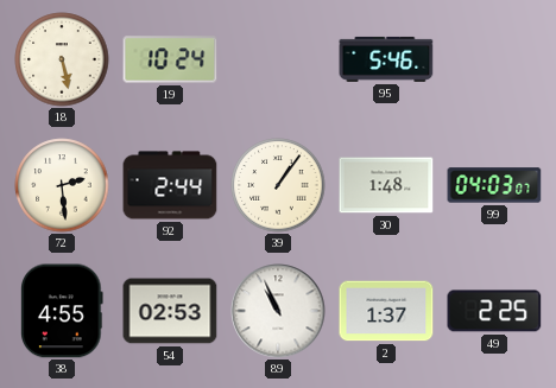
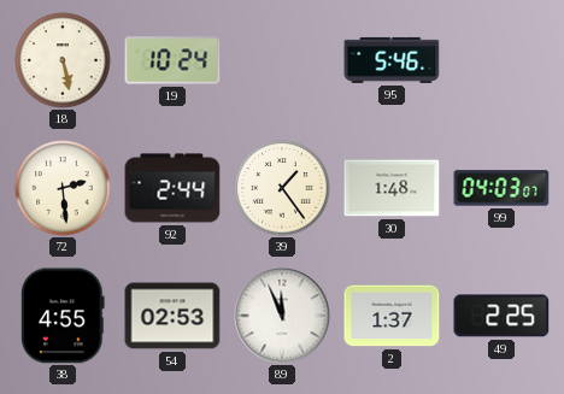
39: 1:06 -> 1:24 (282, 188)
89: 10:56 -> 11:56 (282, 316)
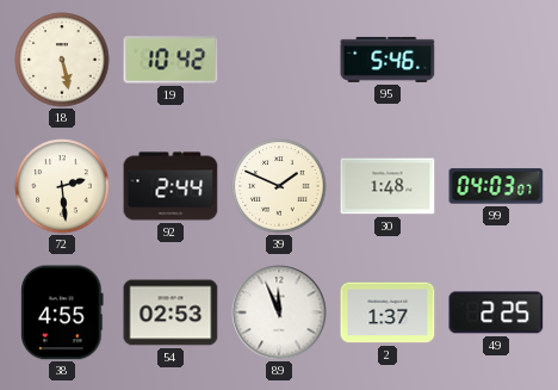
19: 10:24 -> 10:42 (170, 60)
39: 1:24 -> 1:49 (279, 186)
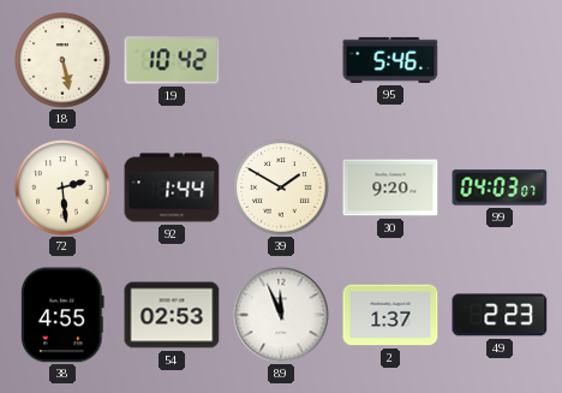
92: 2:44 -> 1:44 (172, 187)
39: 1:49 -> 1:50 (281, 187)
30: 1:48 -> 9:20 (390, 187)
49: 2:25 -> 2:23 (500, 315)
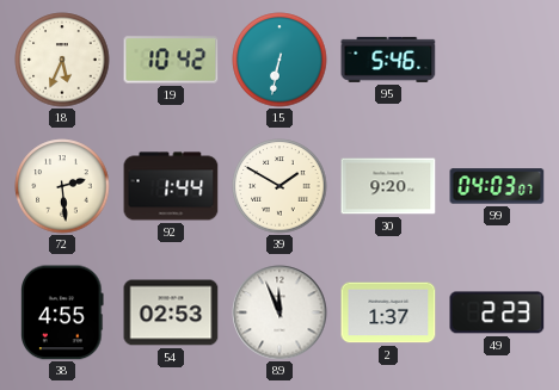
18: 5:28 -> 5:34 (62, 60)
15: none -> 6:32 (279, 60)
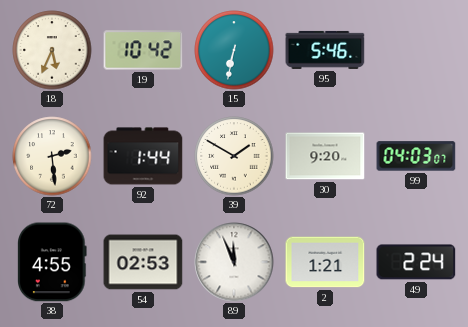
2: 1:37 -> 1:21 (325, 262)
49: 2:23 -> 2:24 (416, 262)
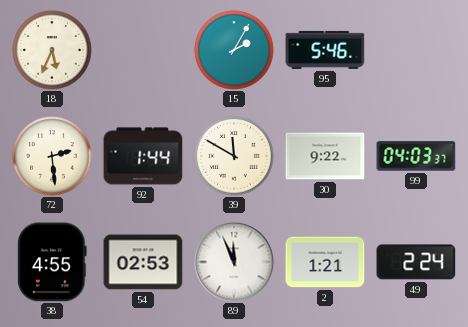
19: 10:42 -> none (143, 50)
15: 6:32 -> 2:05 (234, 50)
39: 1:50 -> 11:50 (234, 156)
30: 9:20 -> 9:22 (325, 156)
99: 04:03:07 -> 04:03:37 (416, 156)
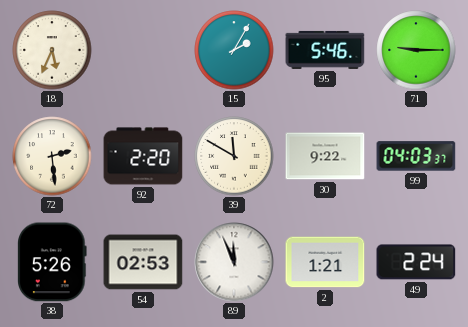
71: none -> 9:15 (416, 50)
92: 1:44 -> 2:20 (143, 156)
38: 4:55 -> 5:26 (53, 262)
